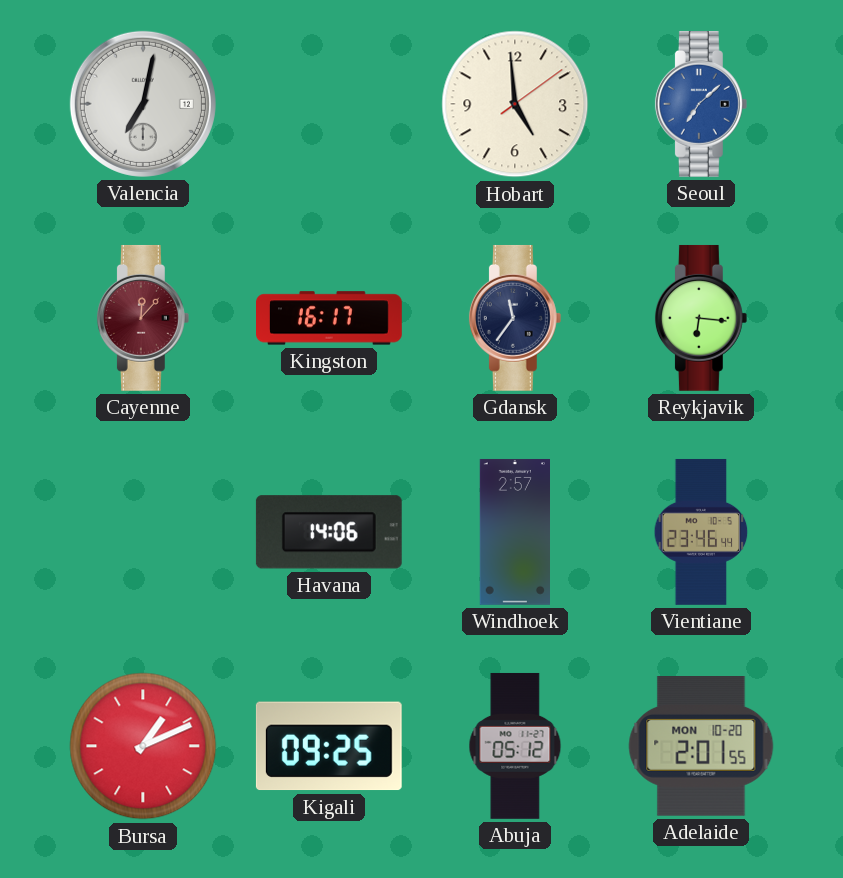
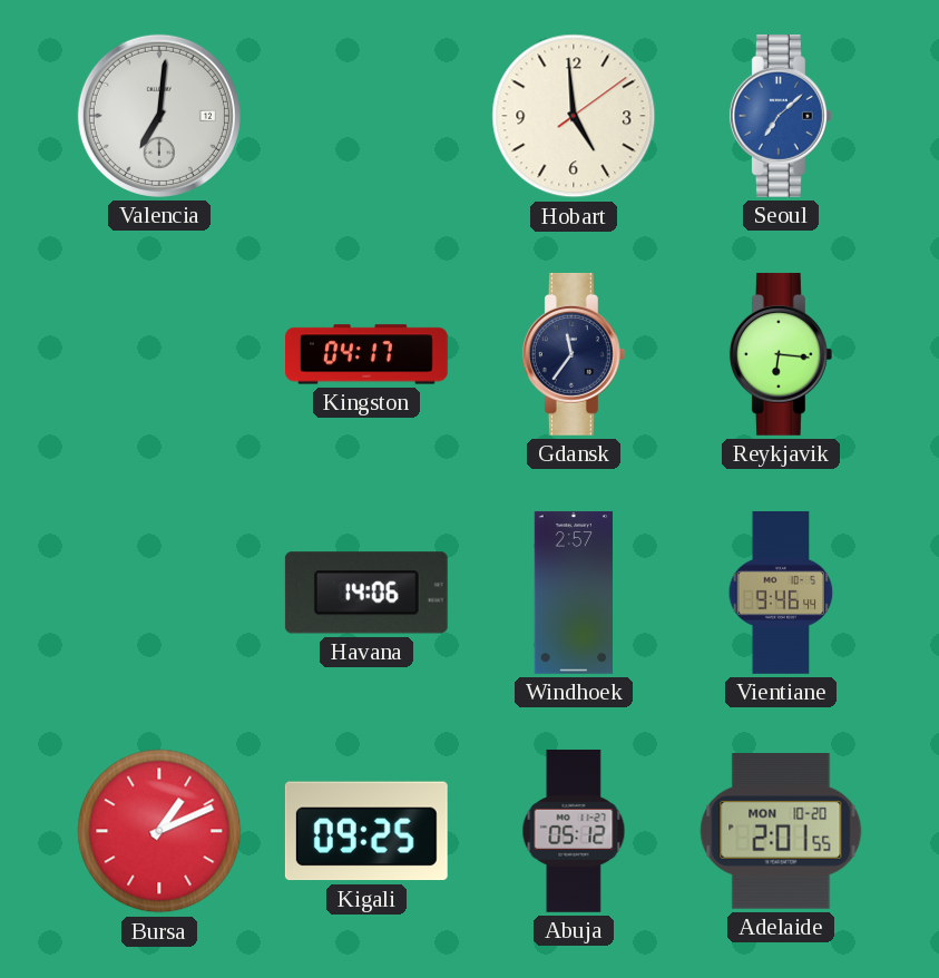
Valencia: 7:02 -> 7:01 (159, 116)
Cayenne: 12:07 -> none (143, 318)
Kingston: 16:17 -> 04:17 (368, 354)
Vientiane: 23:46 -> 9:46 (781, 593)
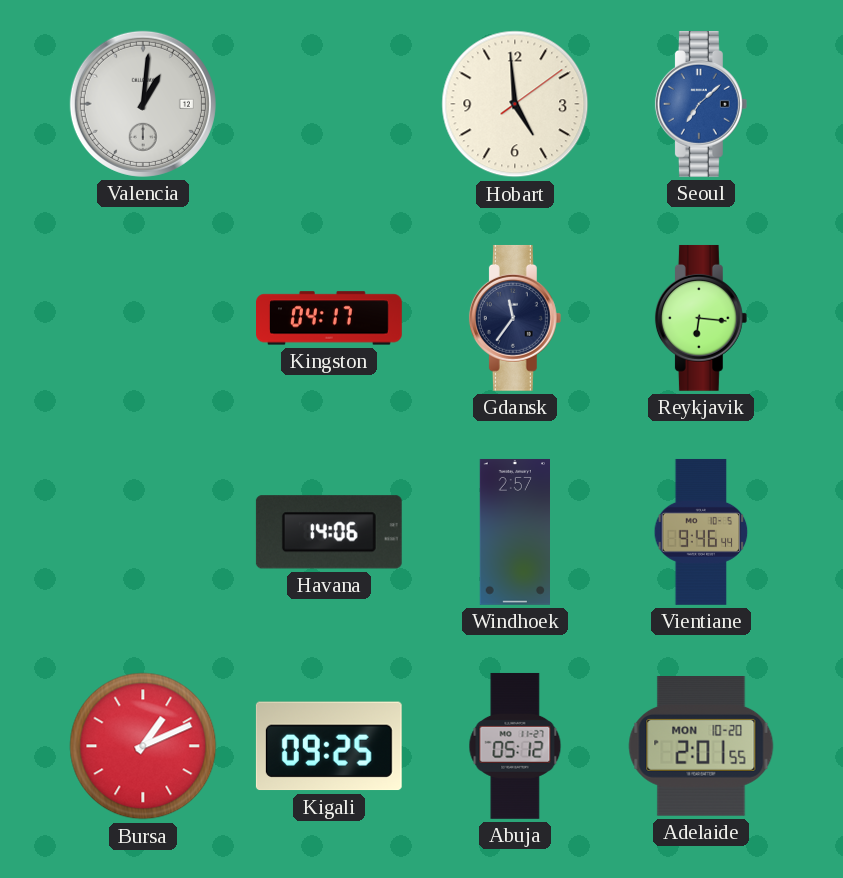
Valencia: 7:01 -> 1:01 (143, 104)
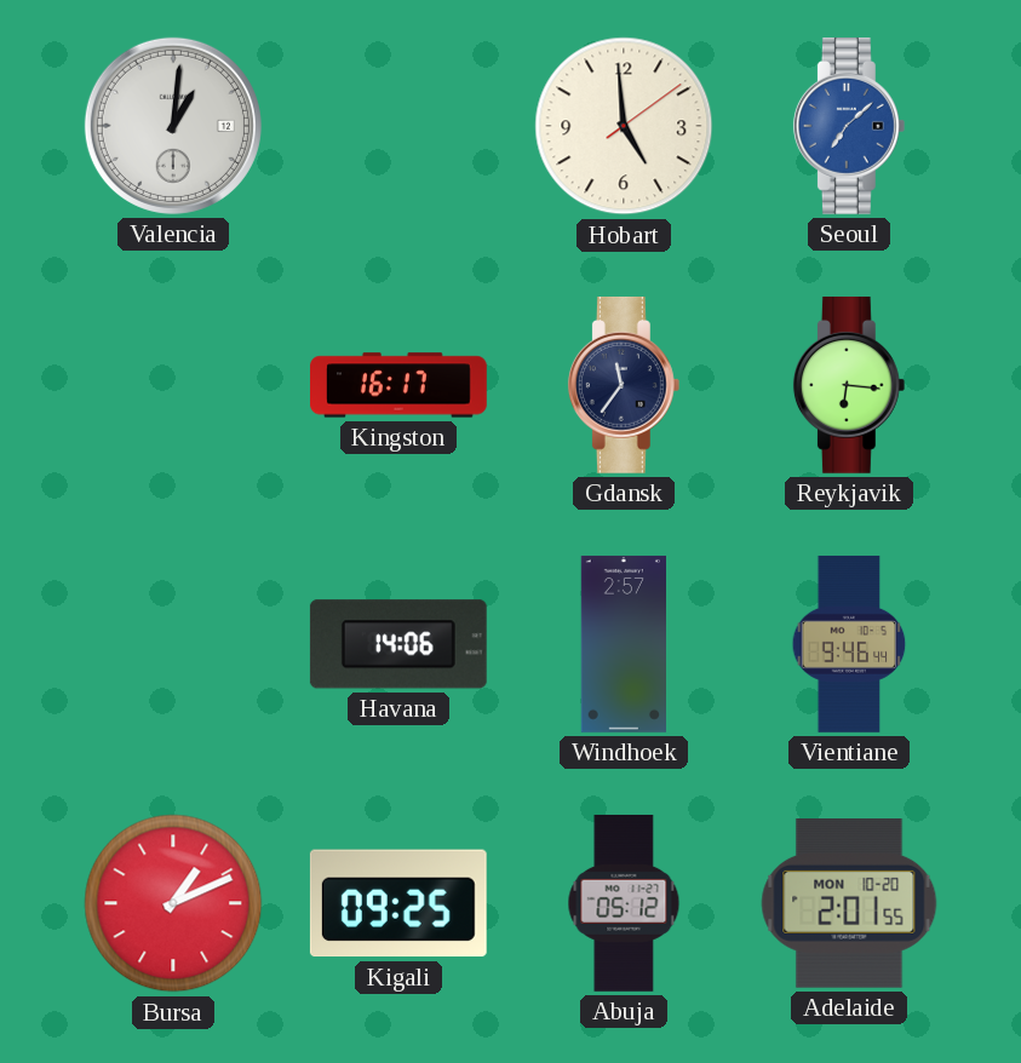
Kingston: 04:17 -> 16:17 (400, 385)
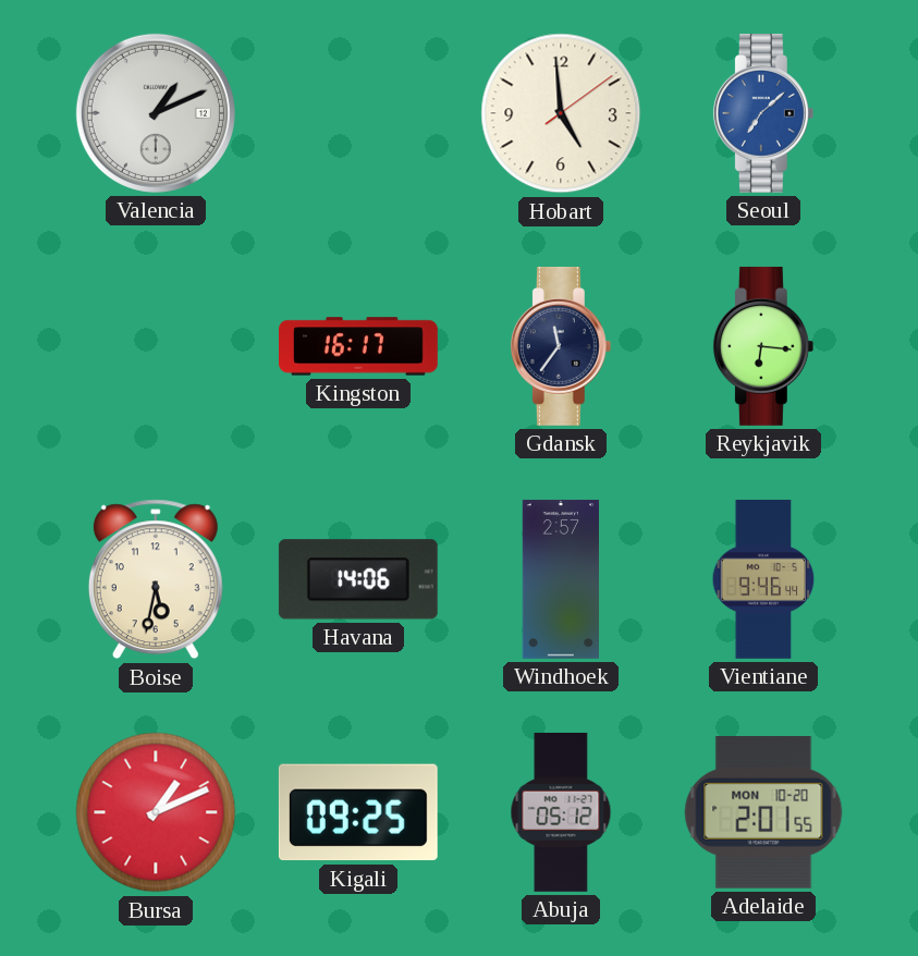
Valencia: 1:01 -> 1:11 (156, 113)
Boise: none -> 5:32 (156, 579)
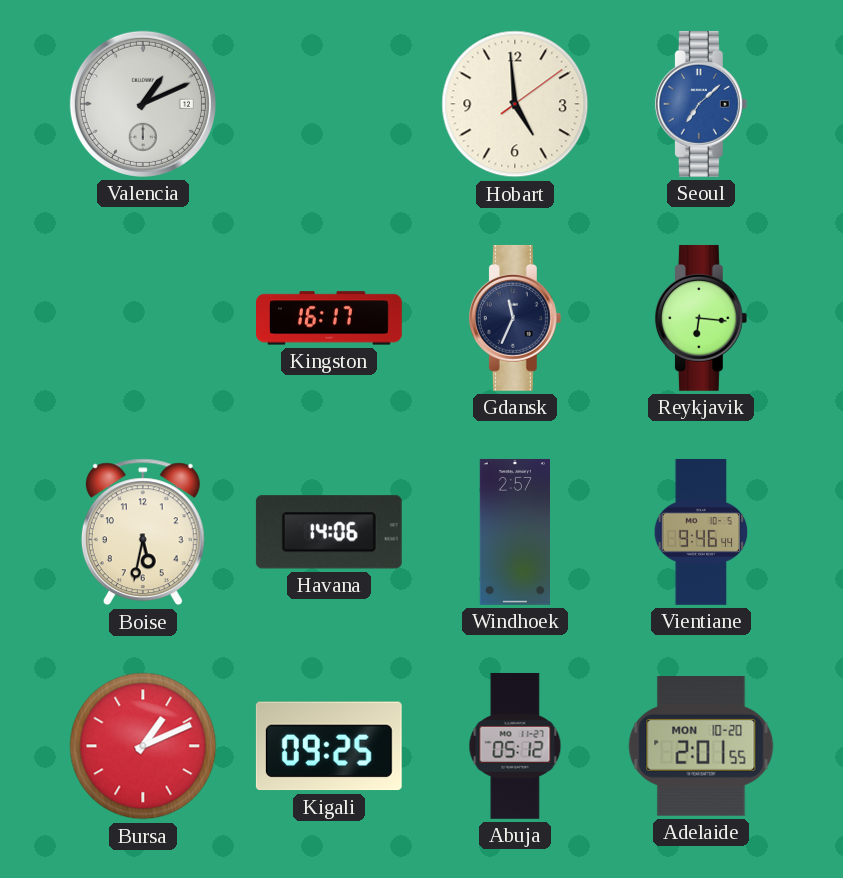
Gdansk: 11:36 -> 11:34 (515, 318)
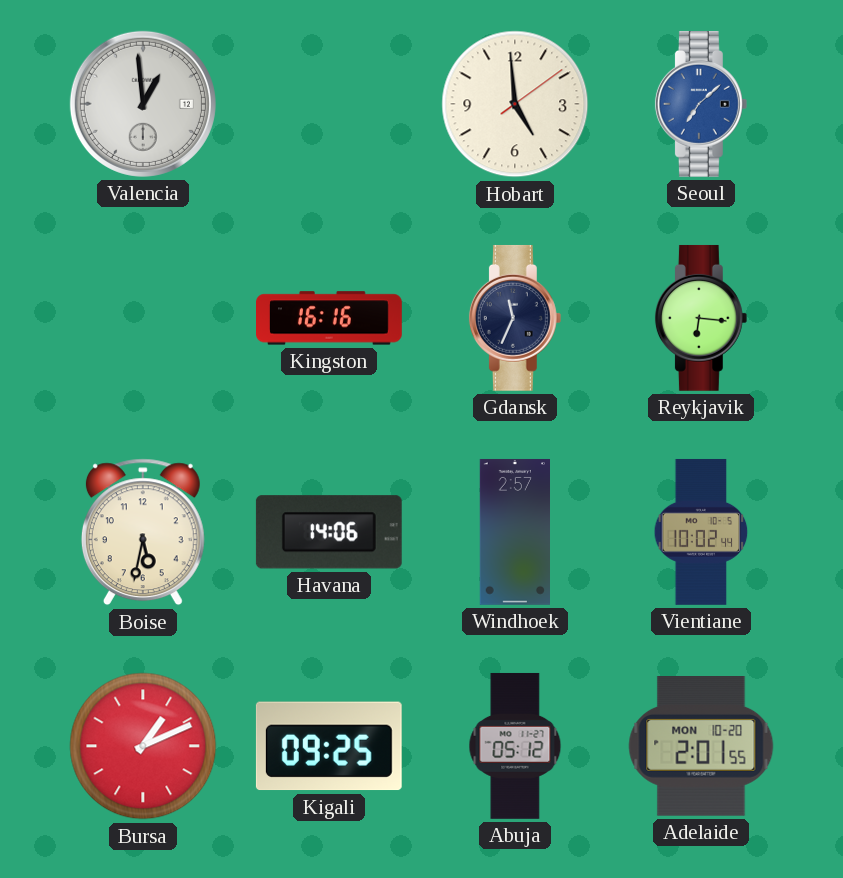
Valencia: 1:11 -> 12:59 (143, 104)
Kingston: 16:17 -> 16:16 (330, 318)
Vientiane: 9:46 -> 10:02 (701, 532)
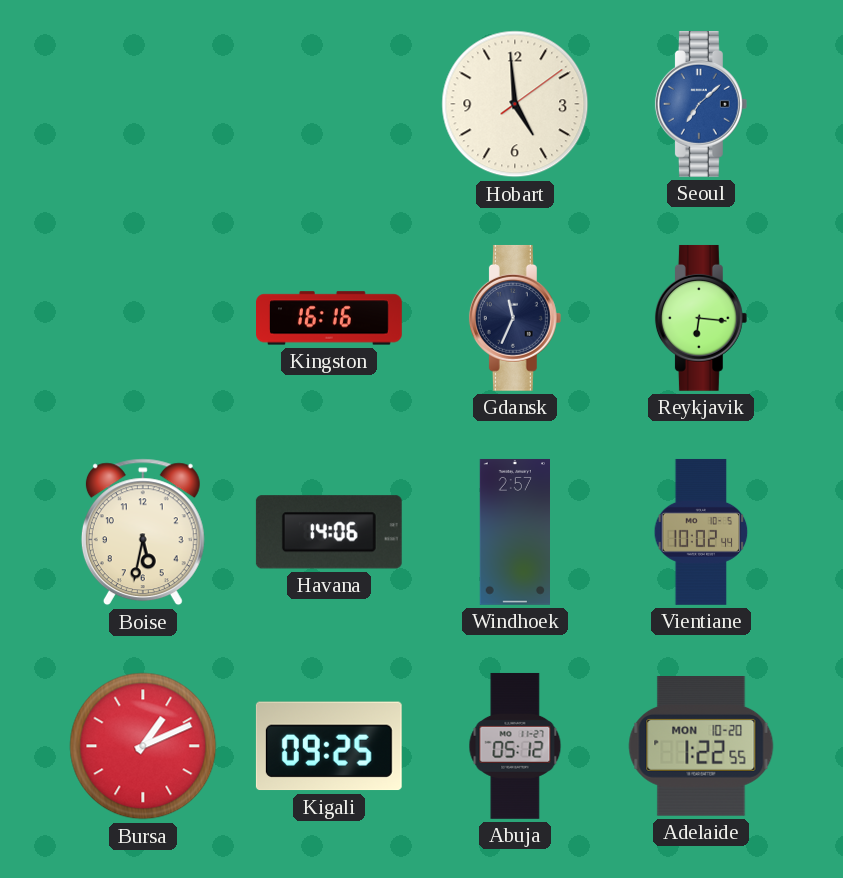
Valencia: 12:59 -> none (143, 104)
Adelaide: 2:01 -> 1:22 (701, 747)
